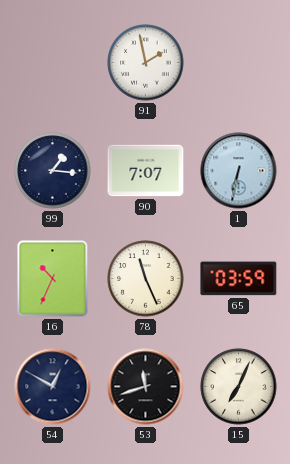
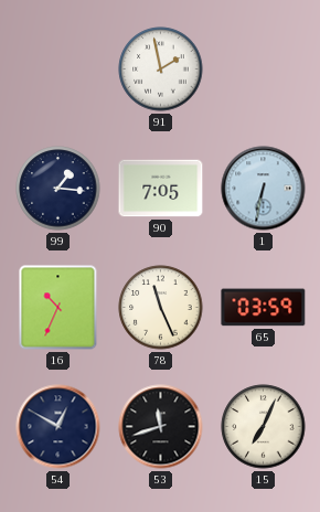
90: 7:07 -> 7:05 (161, 189)
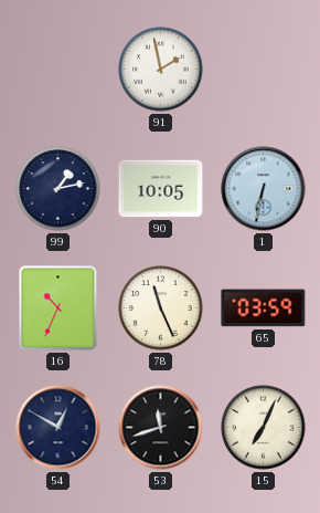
99: 1:16 -> 1:13 (58, 189)
90: 7:05 -> 10:05 (161, 189)
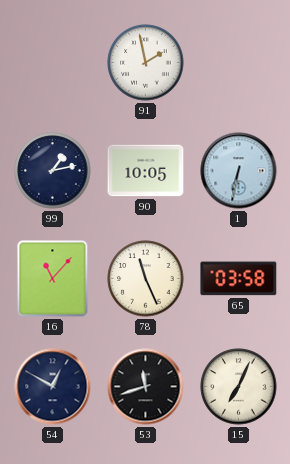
16: 10:34 -> 11:07 (53, 279)
65: 03:59 -> 03:58 (239, 279)
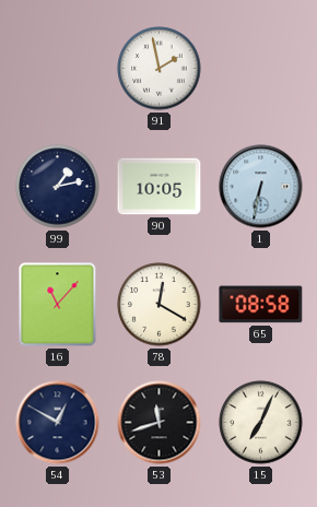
78: 11:26 -> 12:20 (160, 305)
65: 03:58 -> 08:58 (261, 305)
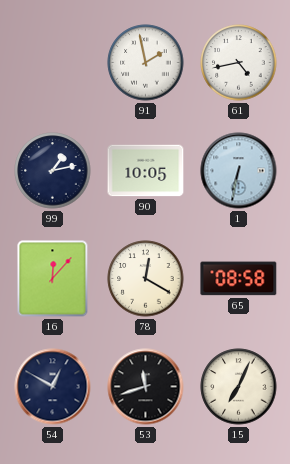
61: none -> 4:43 (239, 63)
16: 11:07 -> 12:07 (53, 279)
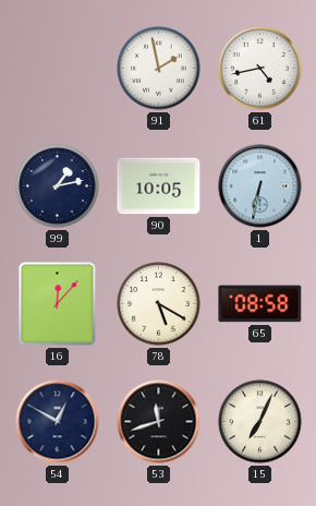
78: 12:20 -> 5:20 (159, 304)
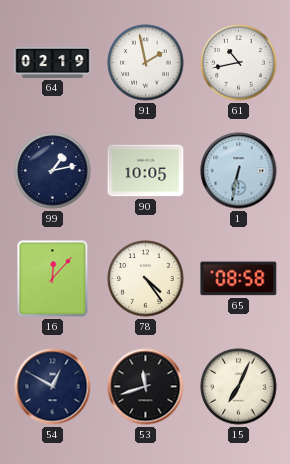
64: none -> 02:19 (53, 62)
61: 4:43 -> 10:43 (239, 63)
78: 5:20 -> 4:24 (146, 279)
